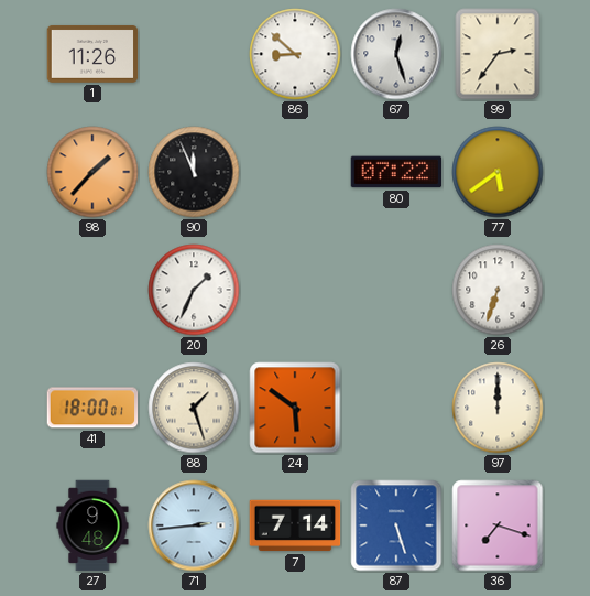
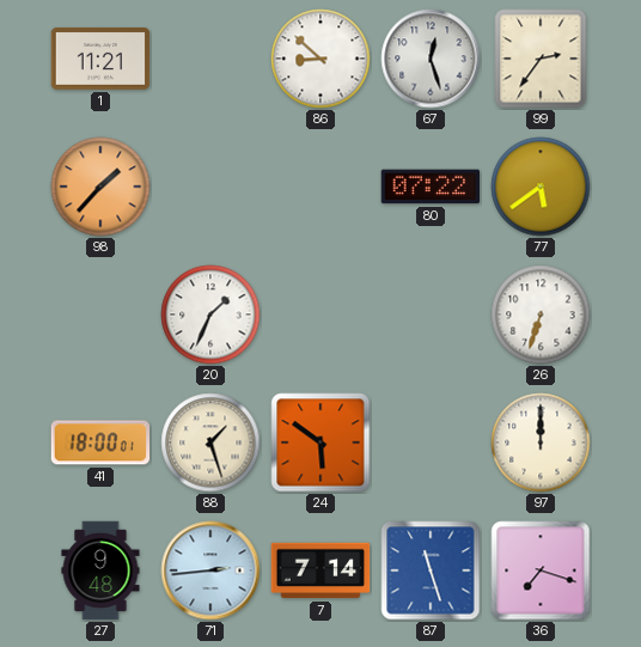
1: 11:26 -> 11:21 (100, 59)
90: 11:56 -> none (194, 172)
87: 5:27 -> 11:27 (431, 570)
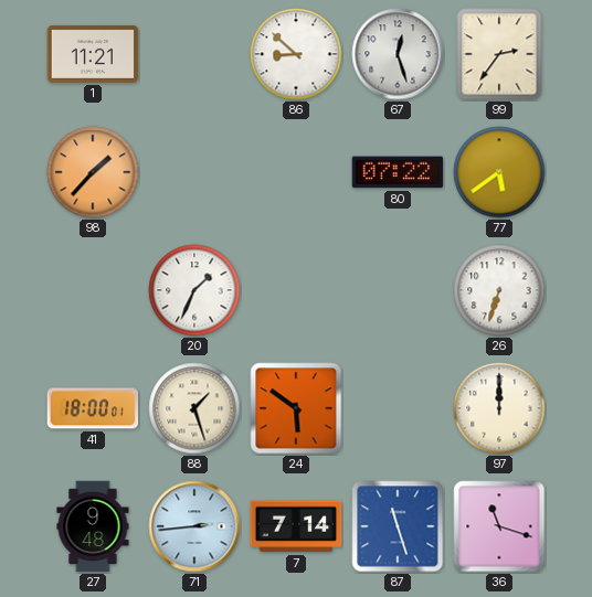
36: 7:18 -> 11:18 (499, 526)
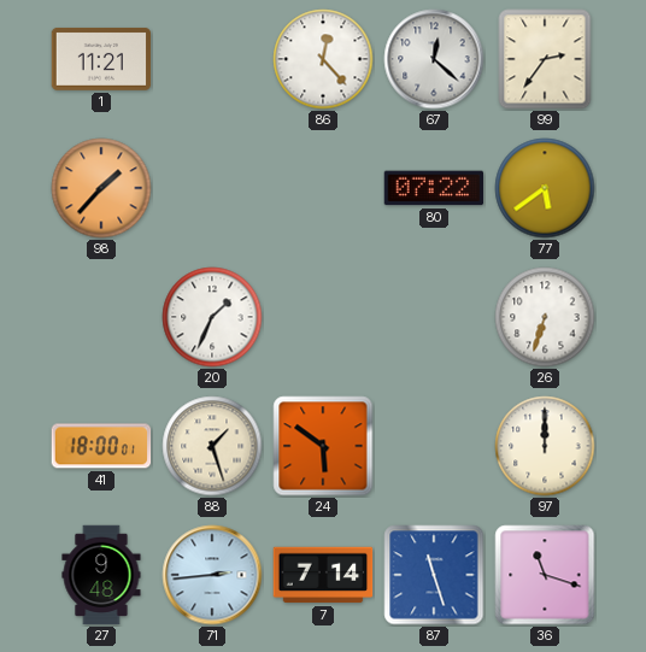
86: 8:52 -> 12:23 (323, 59)
67: 12:27 -> 12:22 (434, 59)
